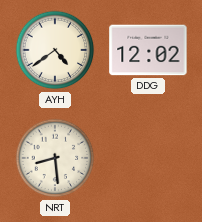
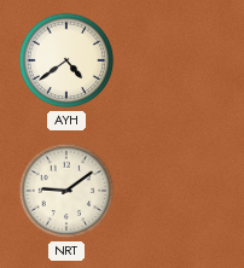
DDG: 12:02 -> none (148, 50)
NRT: 8:29 -> 9:09 (66, 191)
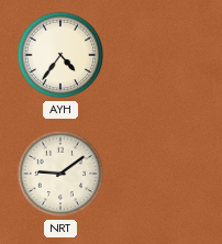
AYH: 4:39 -> 4:36 (60, 55)
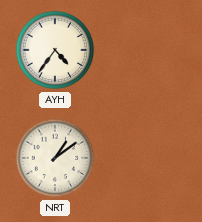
NRT: 9:09 -> 1:09 (55, 158)
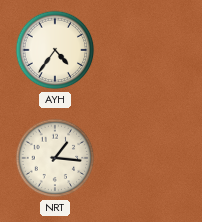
NRT: 1:09 -> 1:16 (55, 158)
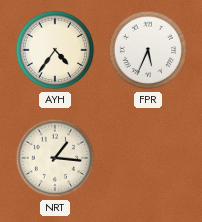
FPR: none -> 5:34 (148, 50)
